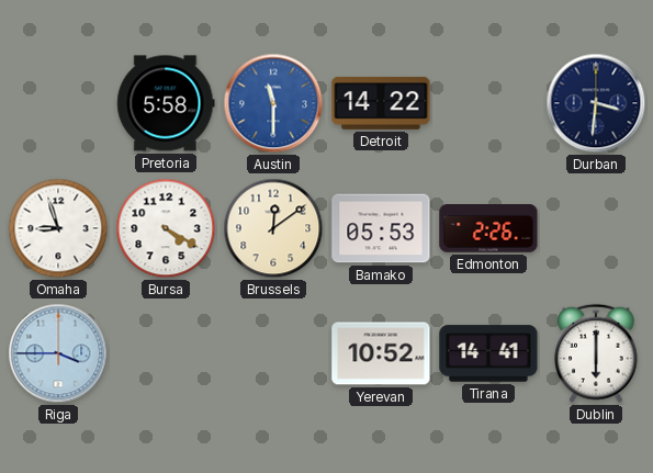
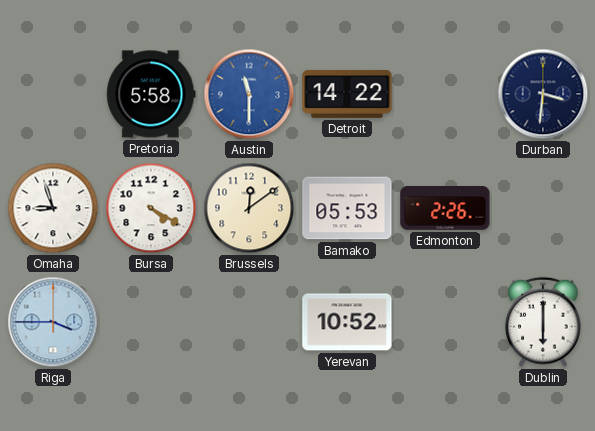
Tirana: 14:41 -> none (488, 353)
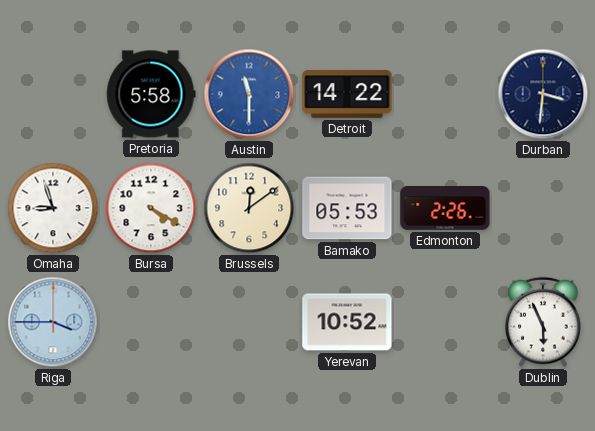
Dublin: 6:00 -> 5:56 (544, 322)
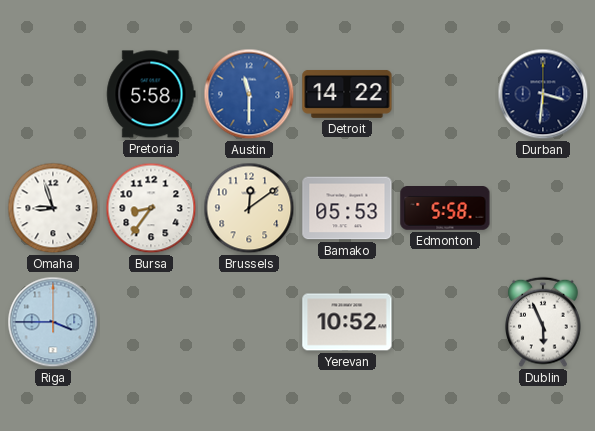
Bursa: 4:20 -> 8:36 (151, 208)
Edmonton: 2:26 -> 5:58 (445, 209)
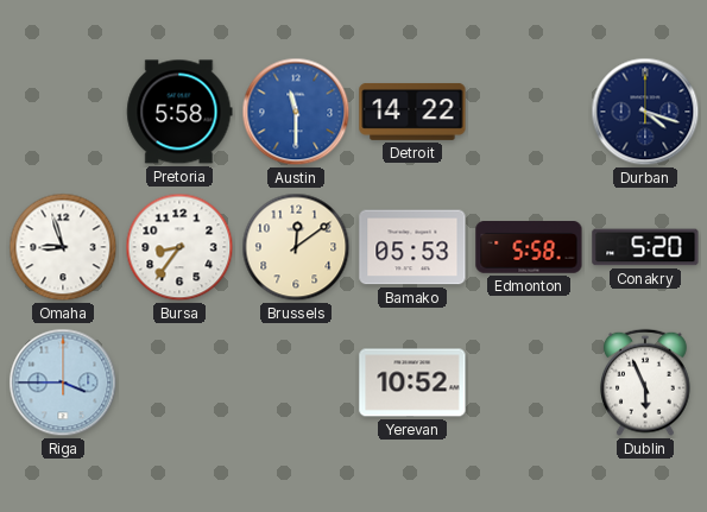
Durban: 3:31 -> 4:18 (645, 112)
Conakry: none -> 5:20 (645, 247)
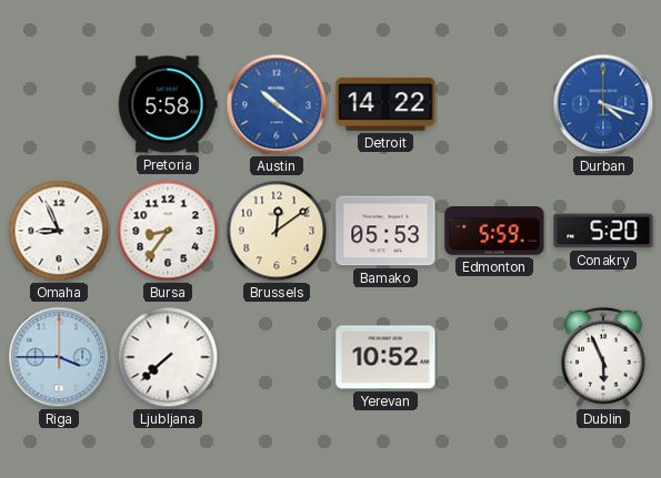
Austin: 11:30 -> 10:21 (277, 104)
Durban dial: navy -> blue (603, 104)
Omaha: 8:57 -> 8:56 (59, 231)
Edmonton: 5:58 -> 5:59 (494, 232)
Ljubljana: none -> 7:38 (168, 357)
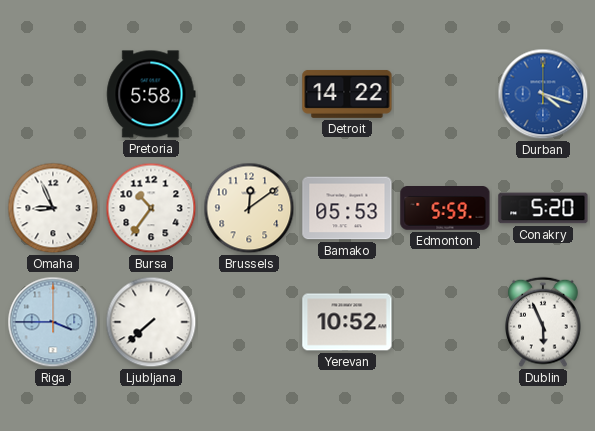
Austin: 10:21 -> none (277, 104)
Bursa: 8:36 -> 10:36 (151, 208)
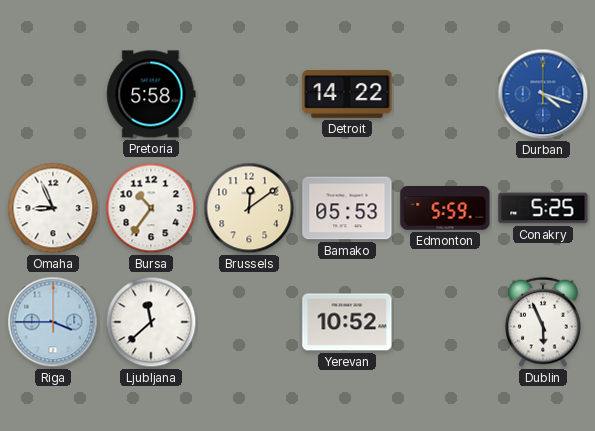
Conakry: 5:20 -> 5:25 (543, 208)
Ljubljana: 7:38 -> 11:38 (151, 322)
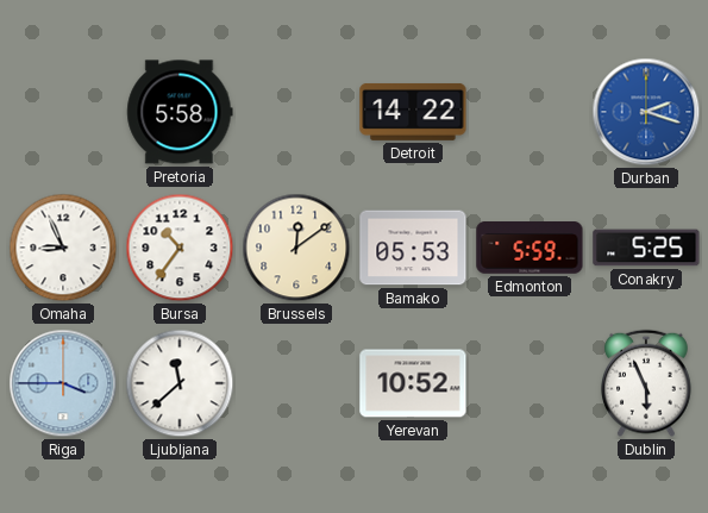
Durban: 4:18 -> 2:18 (646, 112)
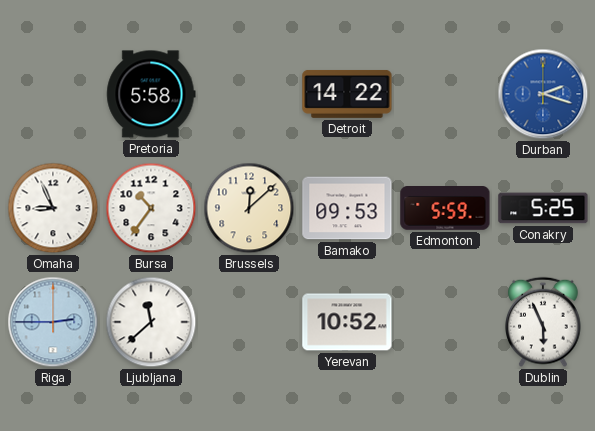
Brussels: 12:09 -> 12:08 (249, 208)
Bamako: 05:53 -> 09:53 (347, 208)
Riga: 3:45 -> 2:45 (53, 322)
